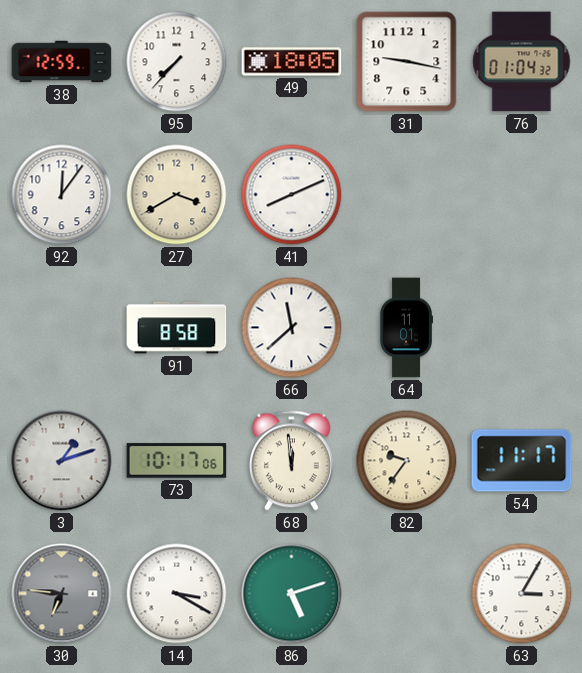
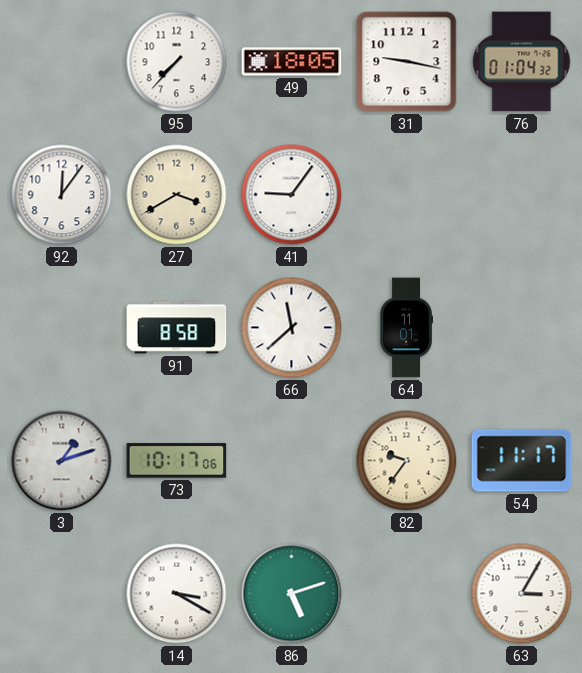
38: 12:59 -> none (62, 62)
41: 8:11 -> 9:06 (292, 195)
68: 11:59 -> none (291, 461)
30: 6:46 -> none (62, 594)
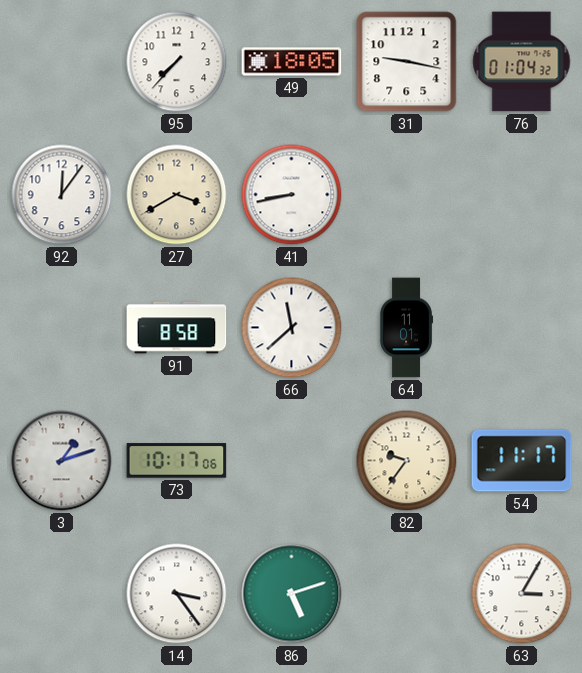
41: 9:06 -> 8:43 (292, 195)
14: 3:20 -> 3:24 (177, 594)
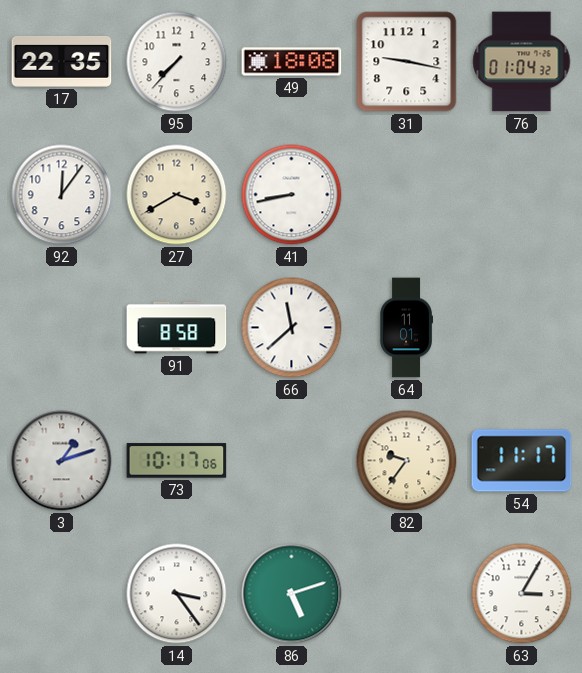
17: none -> 22:35 (62, 61)
49: 18:05 -> 18:08 (292, 62)
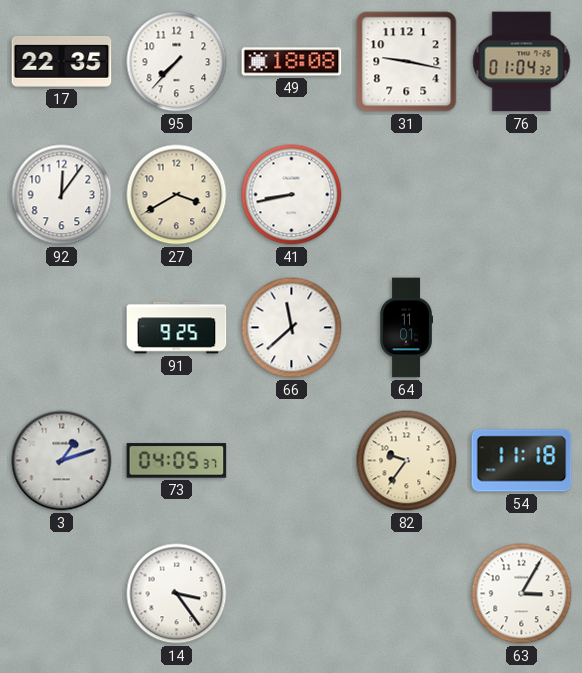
91: 8:58 -> 9:25 (177, 328)
73: 10:17 -> 04:05 (177, 461)
54: 11:17 -> 11:18 (522, 461)
86: 5:12 -> none (292, 594)
